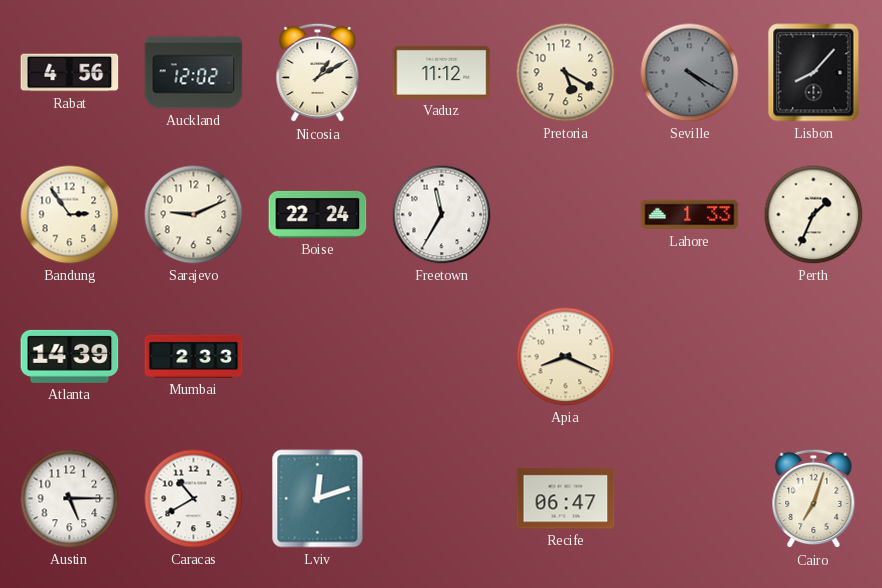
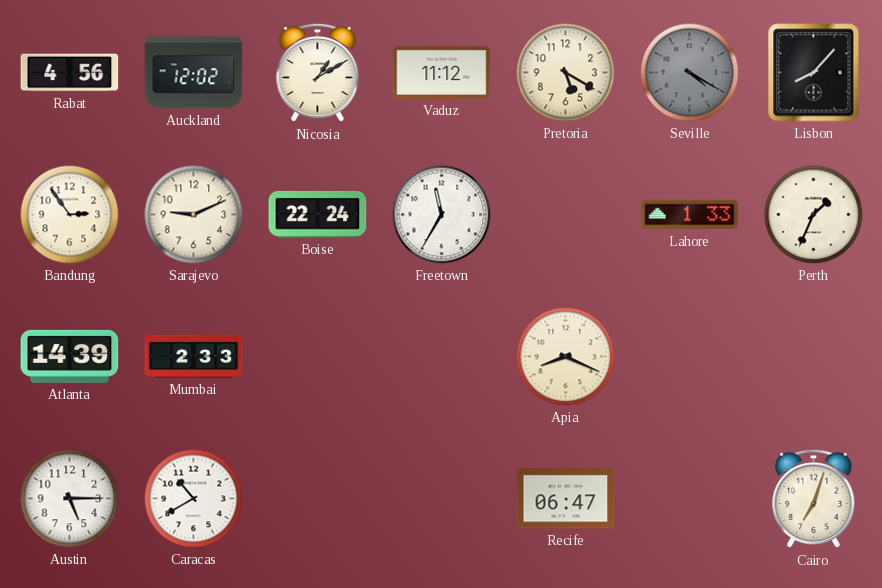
Lviv: 12:12 -> none (318, 499)
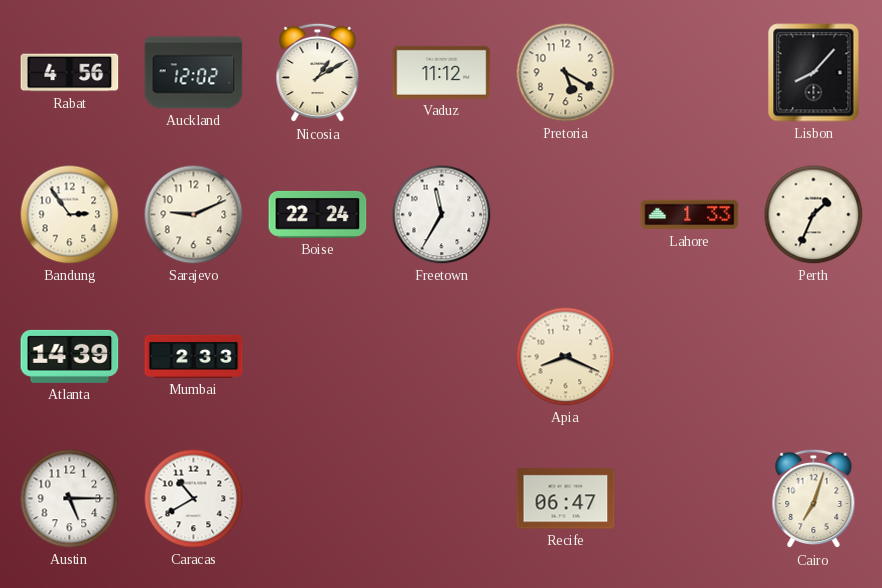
Seville: 4:20 -> none (690, 73)
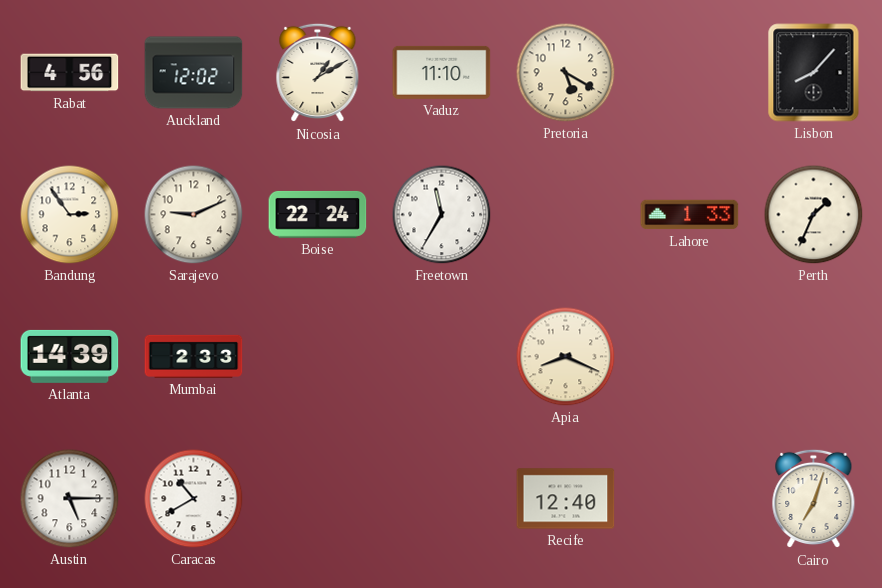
Vaduz: 11:12 -> 11:10 (442, 72)
Recife: 06:47 -> 12:40 (566, 499)
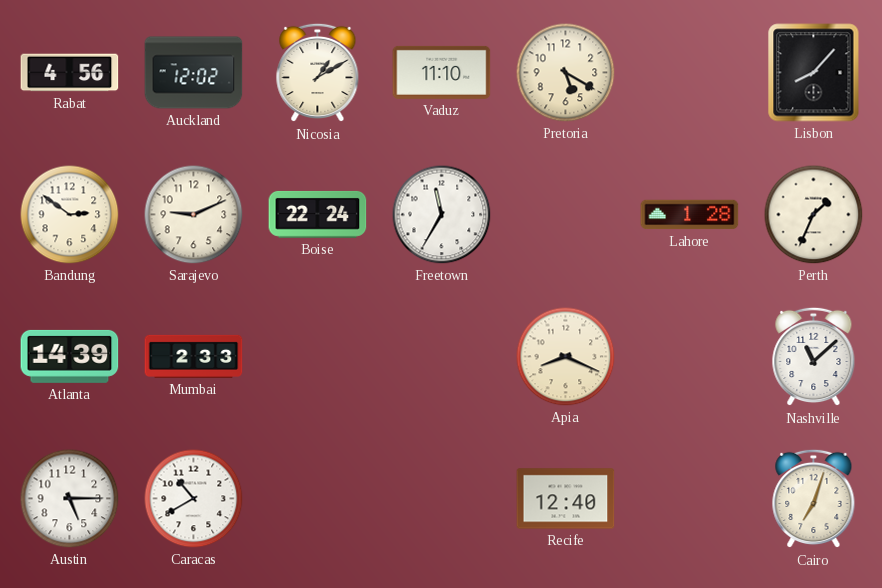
Bandung: 2:54 -> 2:51 (70, 215)
Lahore: 1:33 -> 1:28 (690, 215)
Nashville: none -> 11:08 (814, 357)
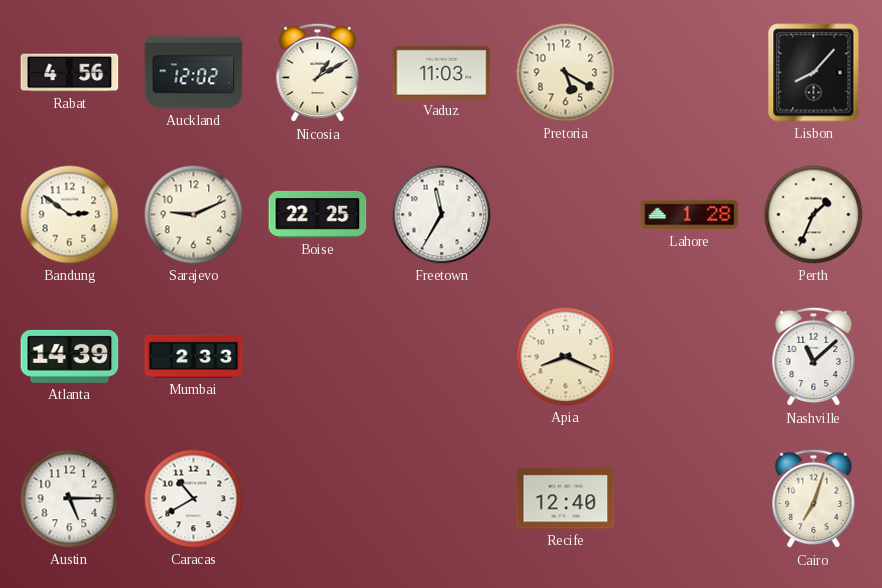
Vaduz: 11:10 -> 11:03 (442, 72)
Boise: 22:24 -> 22:25 (318, 214)
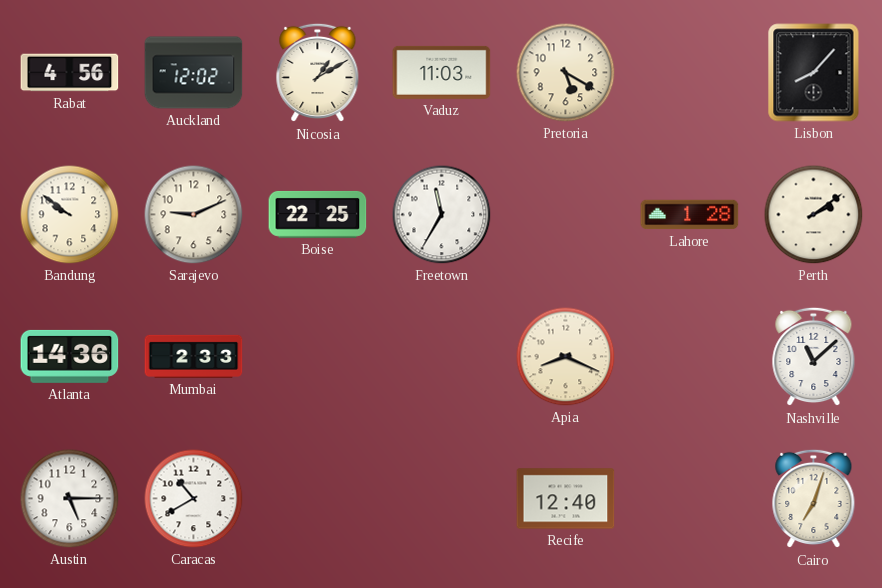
Bandung: 2:51 -> 9:51 (70, 215)
Perth: 1:34 -> 2:09 (814, 215)
Atlanta: 14:39 -> 14:36 (70, 356)
